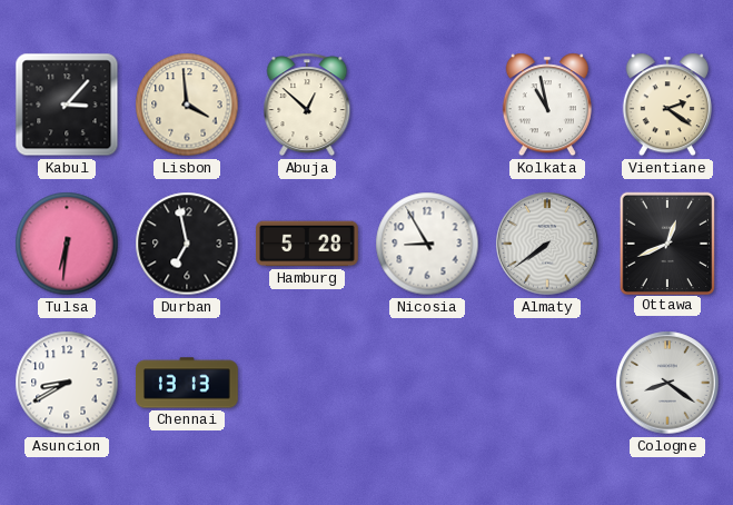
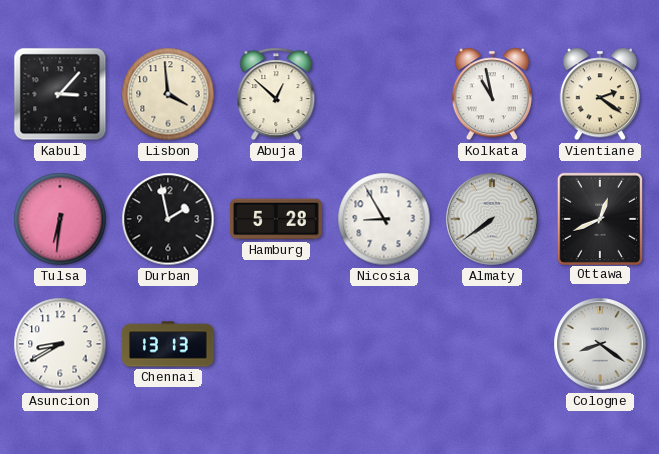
Durban: 6:58 -> 1:58 (168, 219)
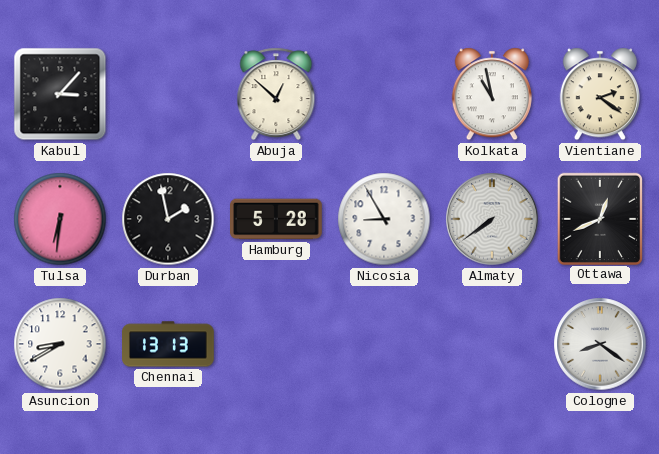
Lisbon: 3:59 -> none (168, 94)
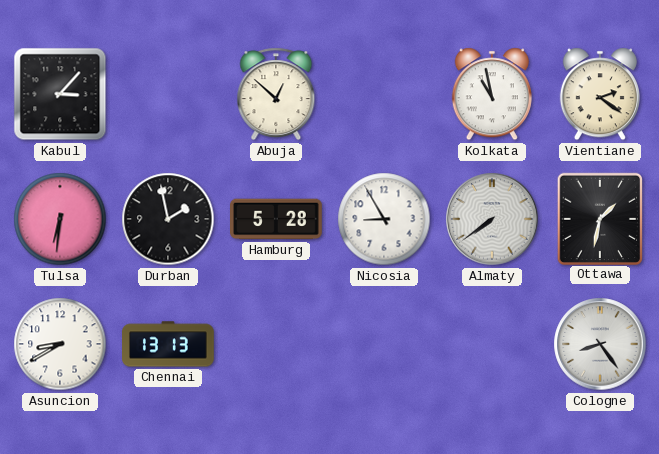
Ottawa: 12:41 -> 1:32 (599, 218)
Cologne: 8:21 -> 8:24 (600, 344)
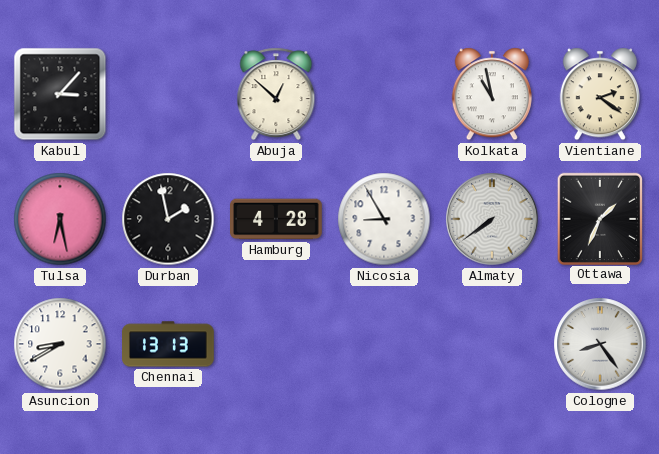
Tulsa: 6:31 -> 6:28 (60, 219)
Hamburg: 5:28 -> 4:28 (277, 219)
Ottawa: 1:32 -> 1:34 (599, 218)
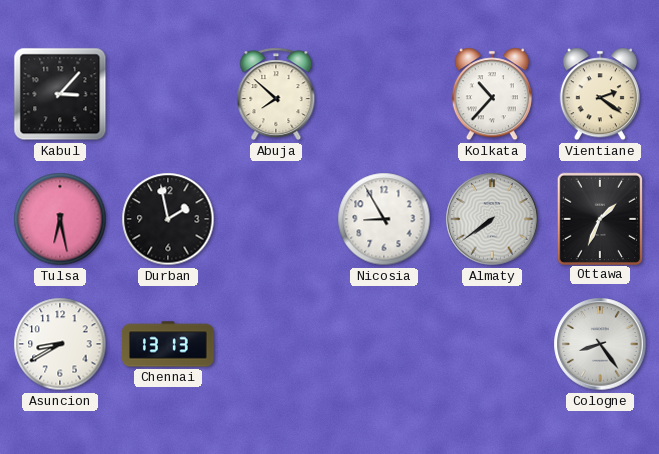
Abuja: 12:52 -> 7:52 (276, 94)
Kolkata: 10:58 -> 10:37 (492, 94)
Hamburg: 4:28 -> none (277, 219)
